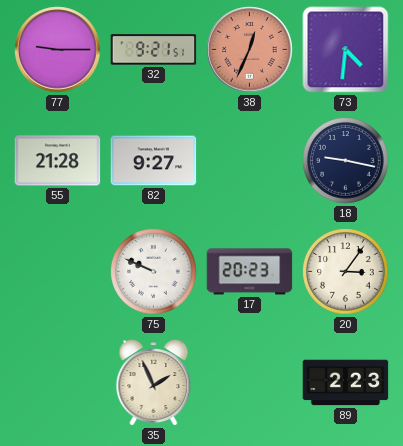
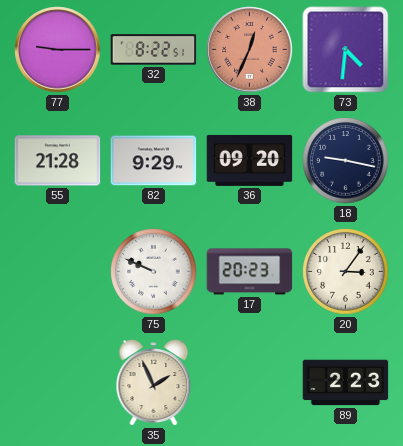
32: 9:21 -> 8:22 (154, 50)
82: 9:27 -> 9:29 (154, 161)
36: none -> 09:20 (250, 160)
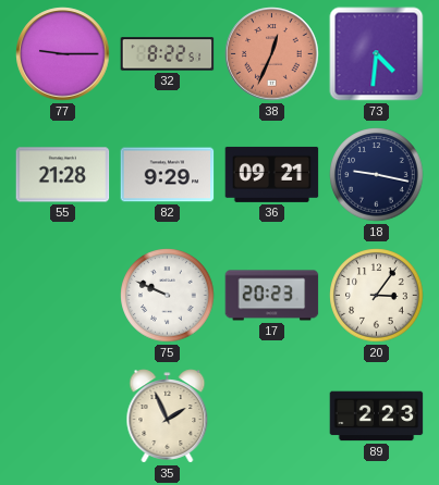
36: 09:20 -> 09:21 (272, 174)
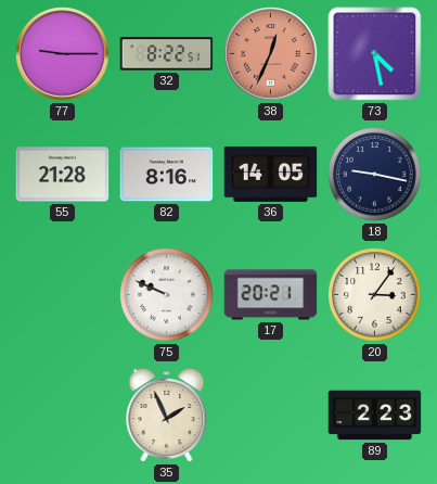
73: 4:31 -> 4:28 (375, 54)
82: 9:29 -> 8:16 (167, 175)
36: 09:21 -> 14:05 (271, 174)
17: 20:23 -> 20:21 (271, 295)
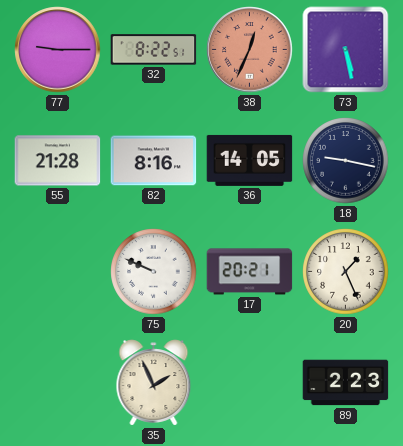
73: 4:28 -> 5:28 (346, 50)
20: 3:06 -> 1:26 (346, 272)
